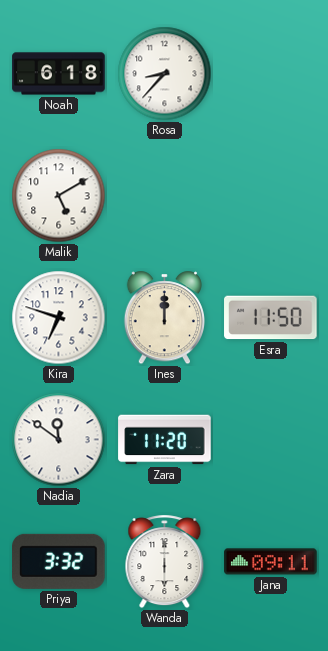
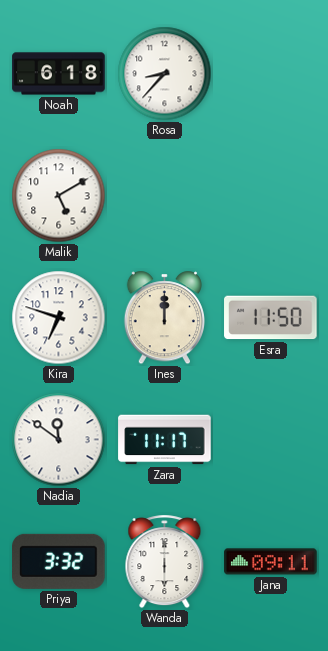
Zara: 11:20 -> 11:17 (165, 440)
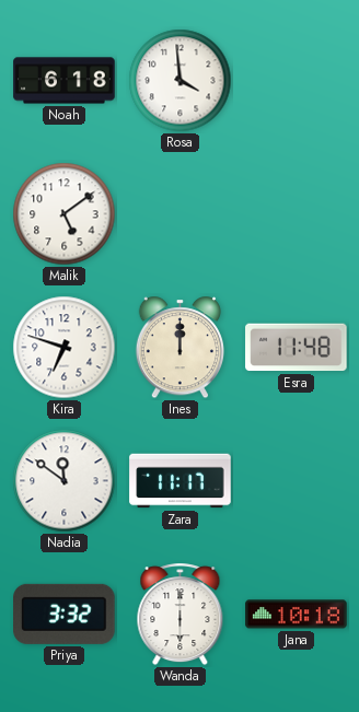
Rosa: 8:37 -> 3:59 (181, 81)
Malik: 5:10 -> 5:09 (65, 214)
Esra: 11:50 -> 11:48 (297, 348)
Jana: 09:11 -> 10:18 (297, 615)
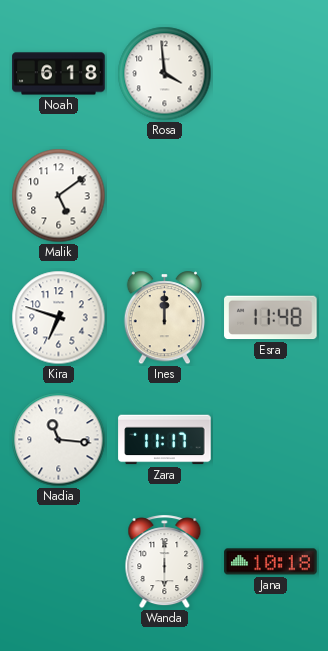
Nadia: 11:51 -> 11:16 (59, 440)
Priya: 3:32 -> none (65, 614)
